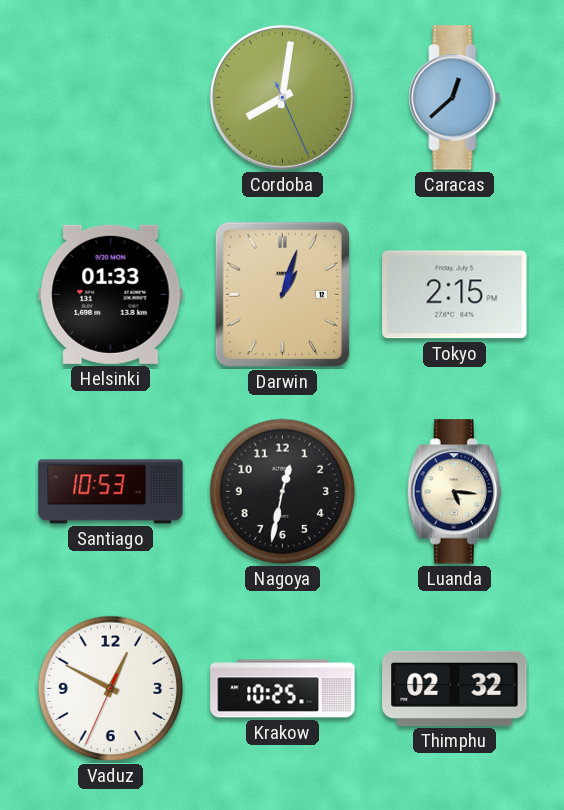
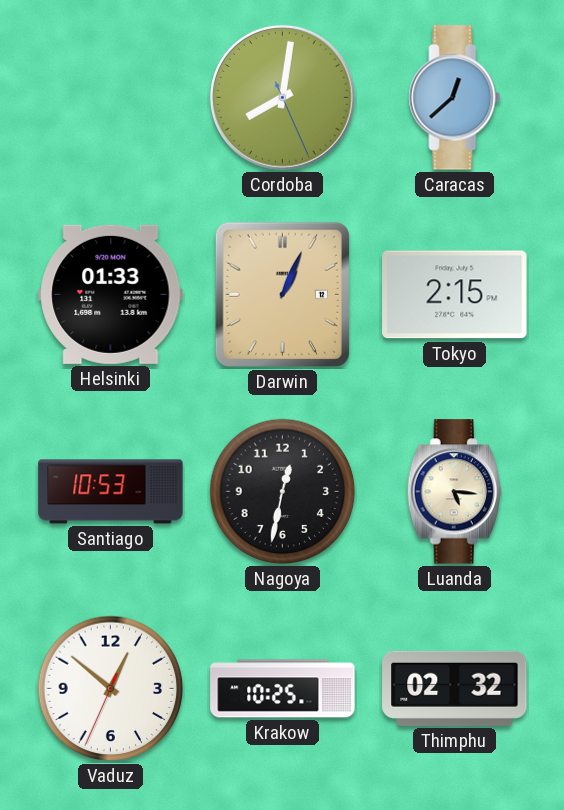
Darwin: 1:03 -> 1:04 (282, 294)
Vaduz: 12:49 -> 12:51 (111, 689)
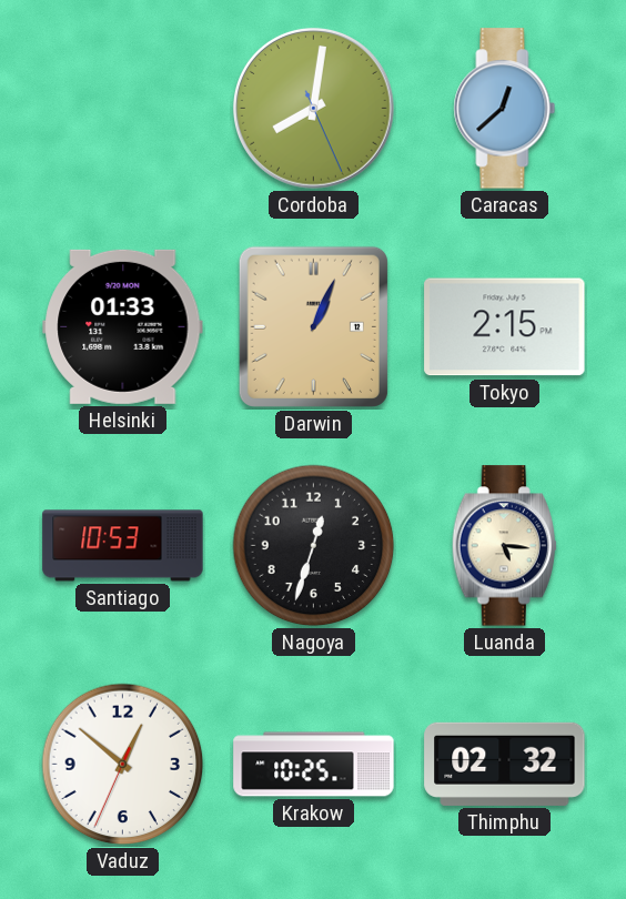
Nagoya: 12:32 -> 12:33 (314, 546)
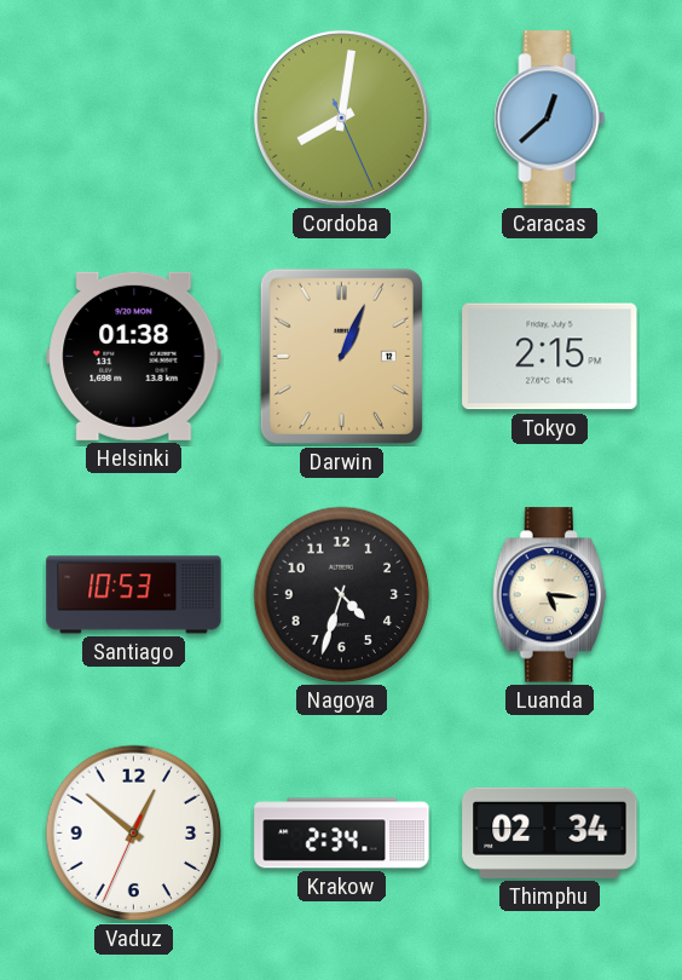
Helsinki: 01:33 -> 01:38 (134, 356)
Nagoya: 12:33 -> 4:33 (342, 595)
Krakow: 10:25 -> 2:34 (342, 834)
Thimphu: 02:32 -> 02:34 (550, 832)
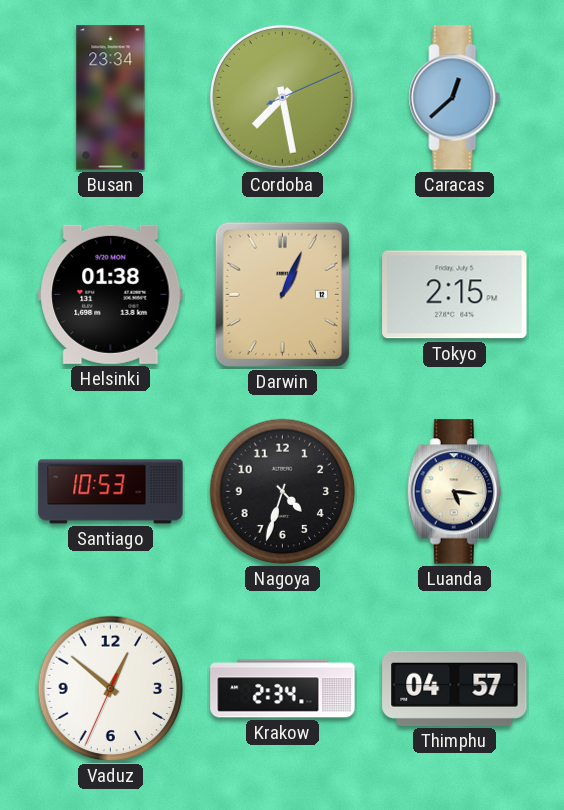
Busan: none -> 23:34 (111, 98)
Cordoba: 8:01 -> 7:28 (282, 97)
Thimphu: 02:34 -> 04:57 (455, 688)
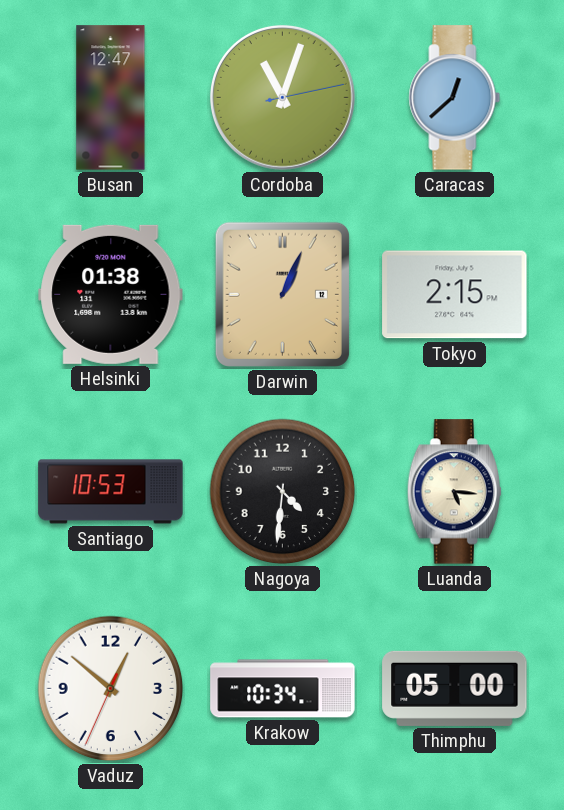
Busan: 23:34 -> 12:47 (111, 98)
Cordoba: 7:28 -> 11:03 (282, 97)
Nagoya: 4:33 -> 4:31 (283, 492)
Krakow: 2:34 -> 10:34 (283, 689)
Thimphu: 04:57 -> 05:00 (455, 688)
